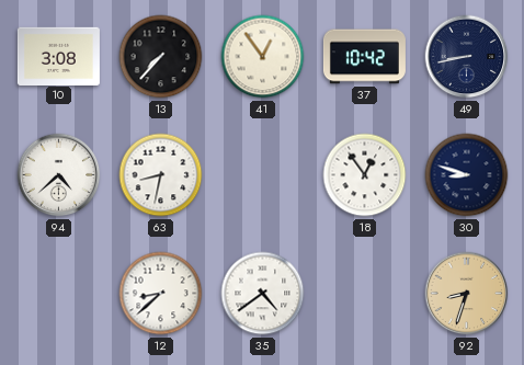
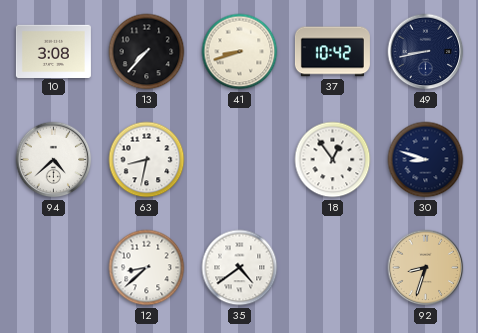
41: 12:54 -> 8:42 (240, 52)
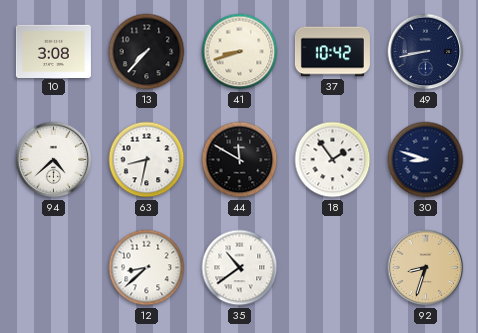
44: none -> 11:50 (240, 160)
18: 12:54 -> 1:54 (333, 160)
35: 4:39 -> 10:39 (240, 268)
